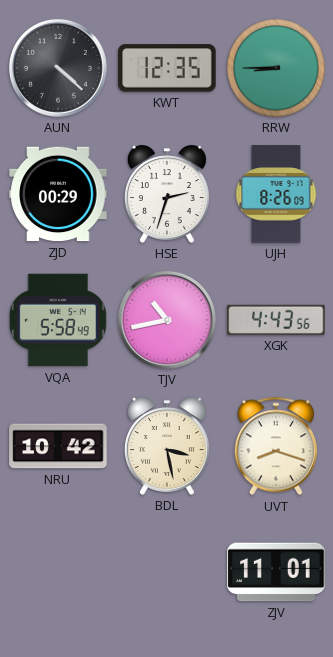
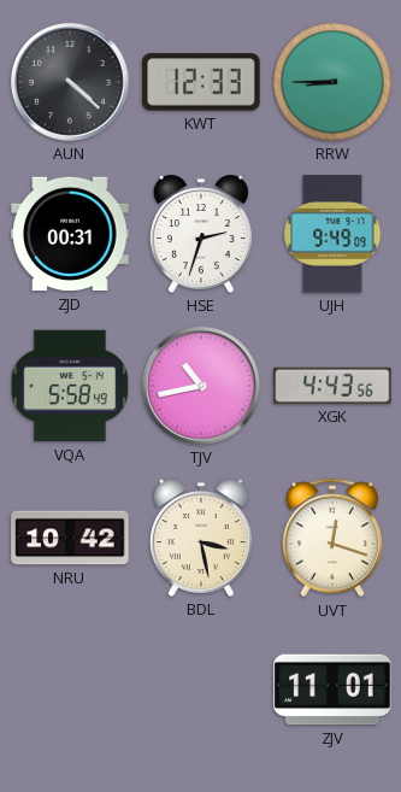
KWT: 12:35 -> 12:33 (201, 82)
ZJD: 00:29 -> 00:31 (70, 234)
UJH: 8:26 -> 9:49 (332, 234)
UVT: 8:18 -> 12:18 (331, 538)
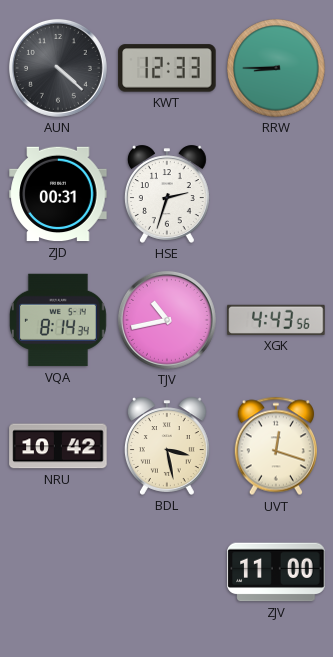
UJH: 9:49 -> none (332, 234)
VQA: 5:58 -> 8:14 (58, 320)
ZJV: 11:01 -> 11:00 (276, 572)
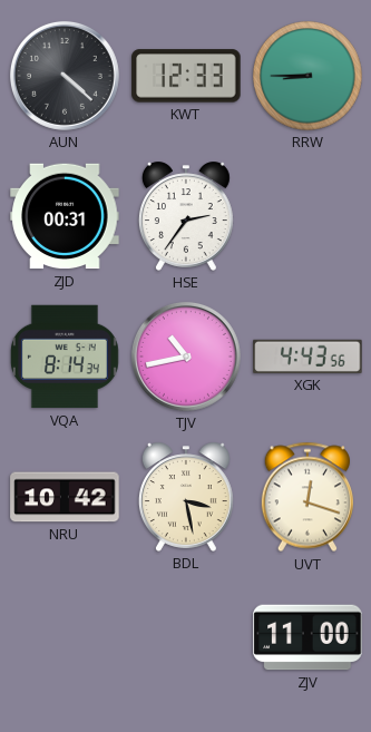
HSE: 2:33 -> 2:36 (186, 216)
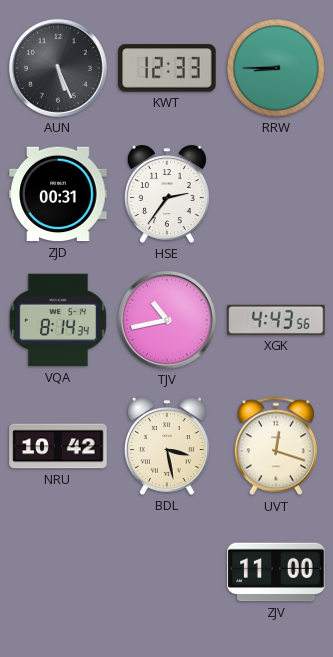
AUN: 4:22 -> 5:26 (58, 68)
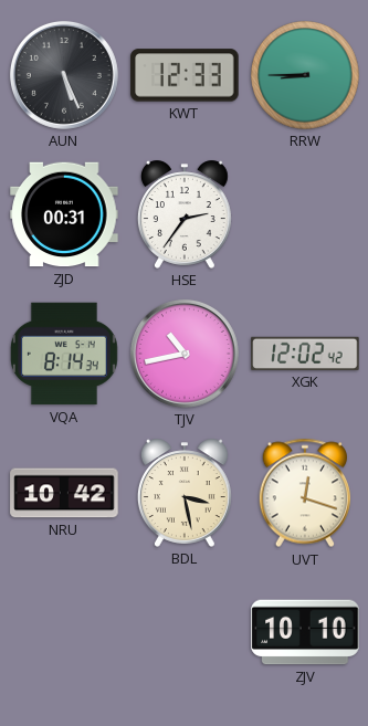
XGK: 4:43 -> 12:02 (305, 354)
ZJV: 11:00 -> 10:10 (305, 632)
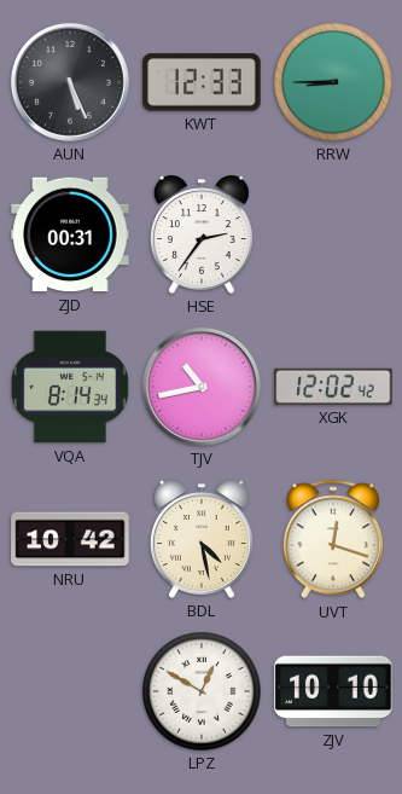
BDL: 3:28 -> 4:28 (202, 539)
LPZ: none -> 12:50 (202, 691)
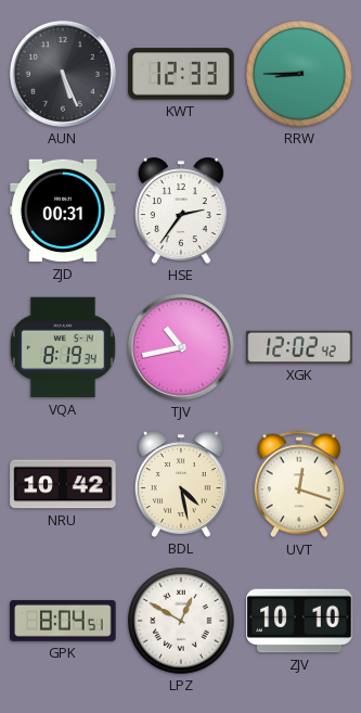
VQA: 8:14 -> 8:19 (63, 347)
GPK: none -> 8:04 (63, 621)
